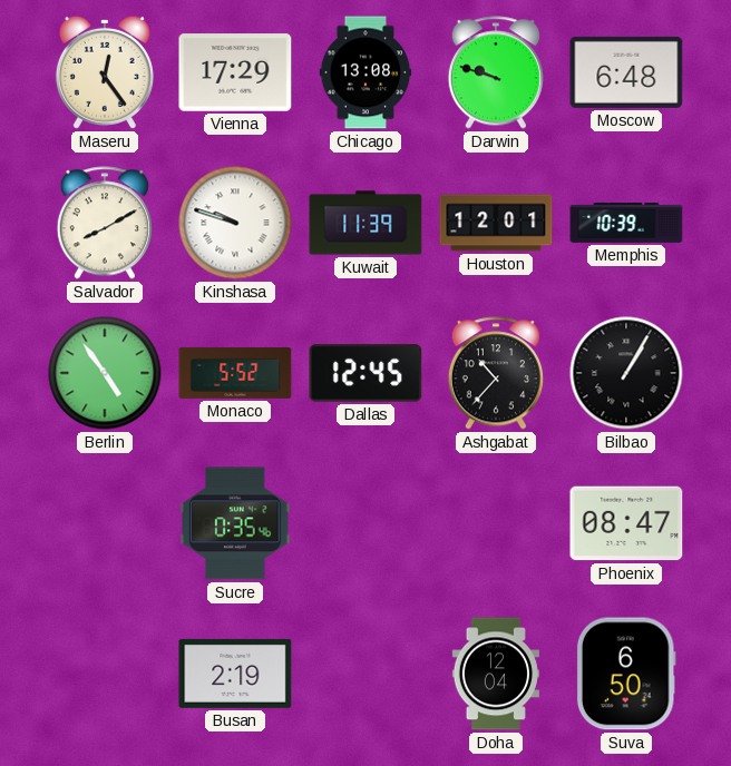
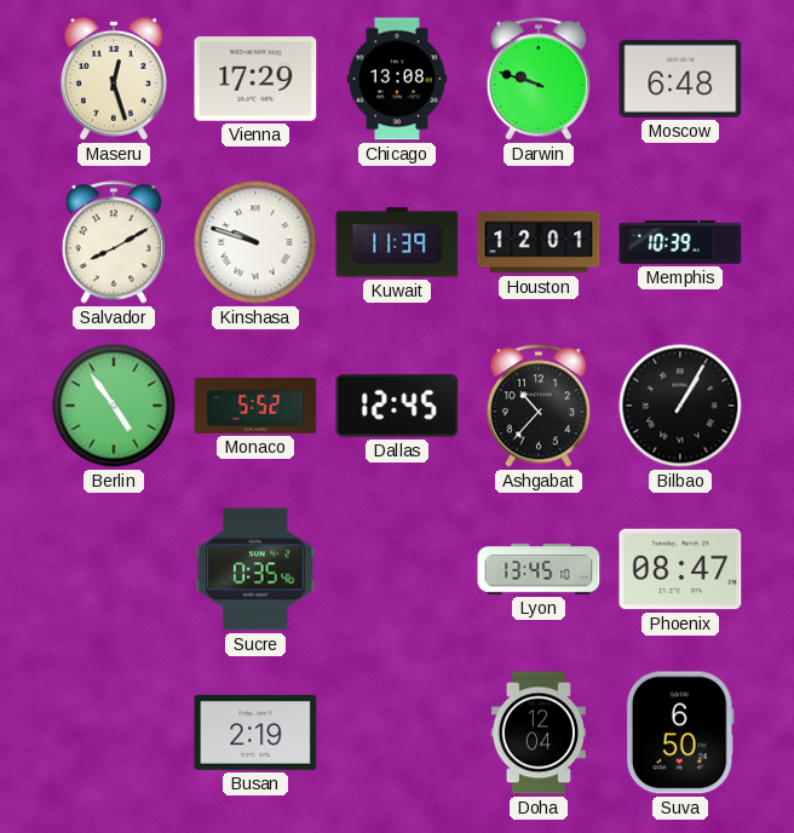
Maseru: 12:24 -> 12:27 (114, 79)
Lyon: none -> 13:45 (539, 570)
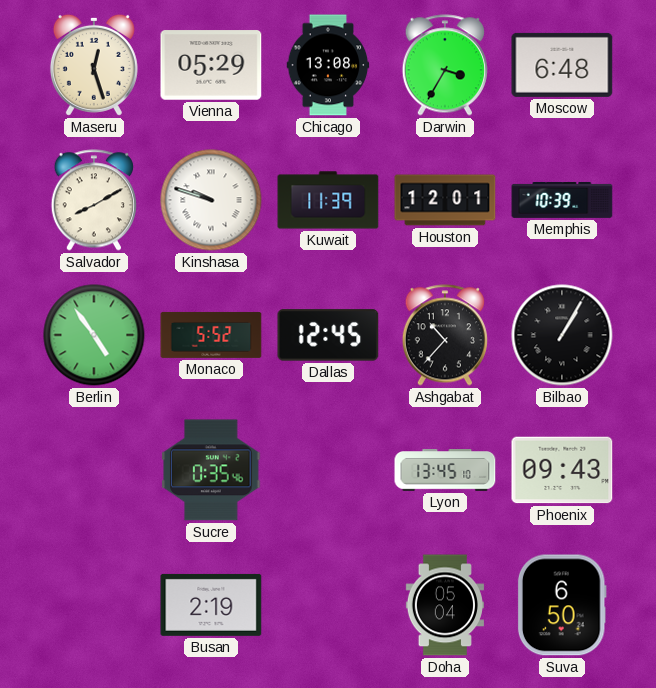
Vienna: 17:29 -> 05:29 (211, 65)
Darwin: 9:48 -> 3:35 (445, 65)
Phoenix: 08:47 -> 09:43 (562, 470)
Doha: 12:04 -> 05:04 (445, 605)
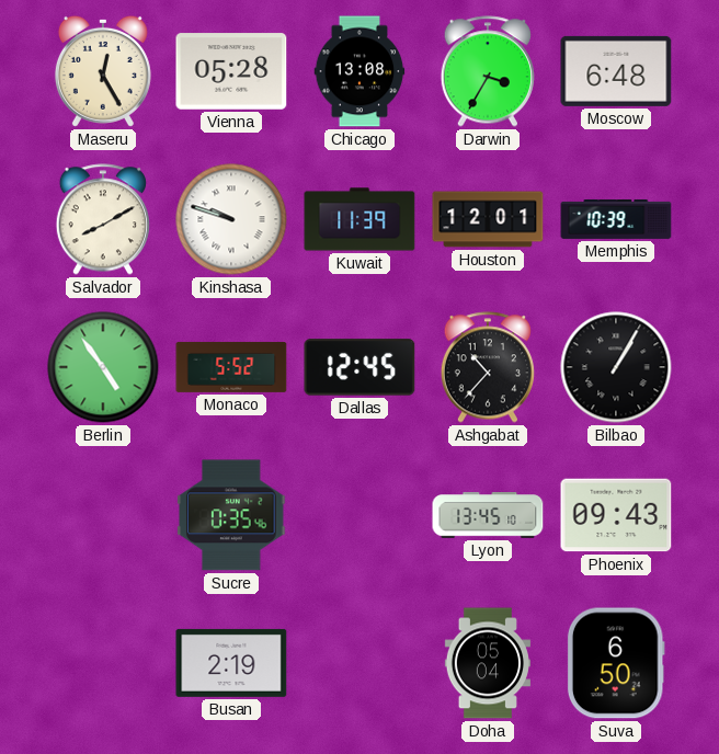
Maseru: 12:27 -> 12:25 (103, 71)
Vienna: 05:29 -> 05:28 (231, 71)
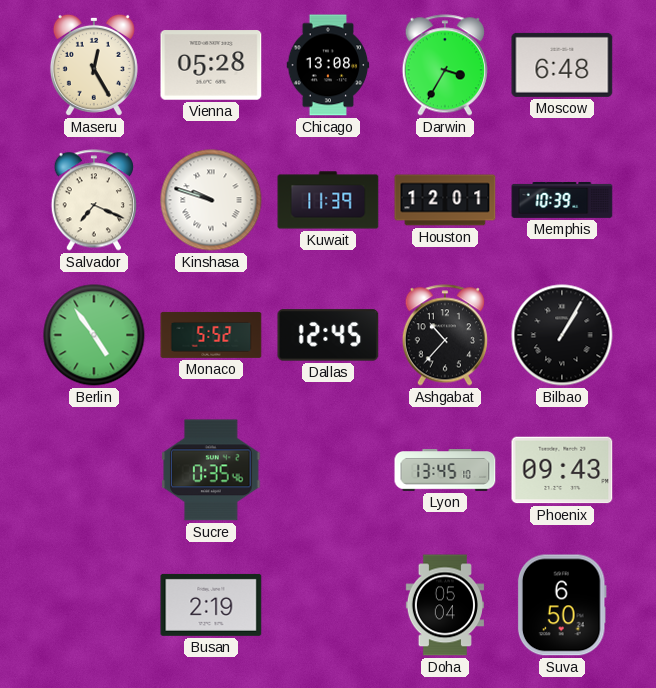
Salvador: 8:10 -> 7:19 (94, 200)
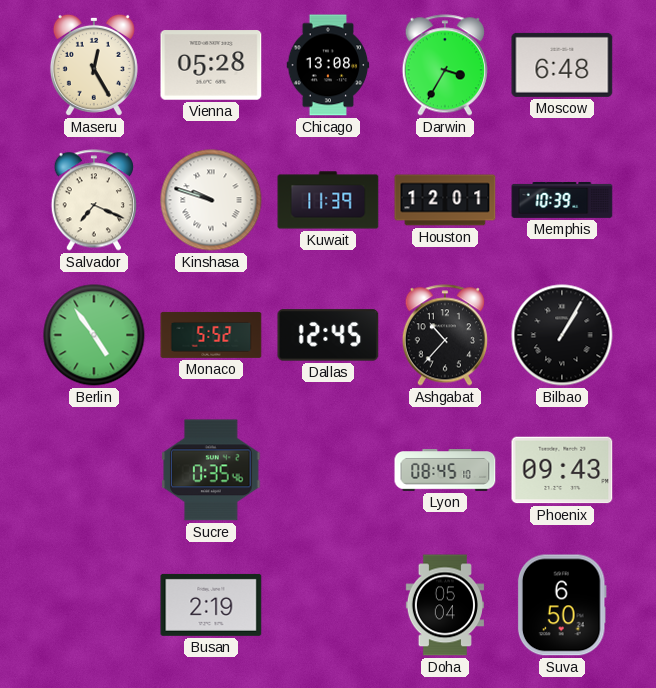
Lyon: 13:45 -> 08:45 (445, 471)
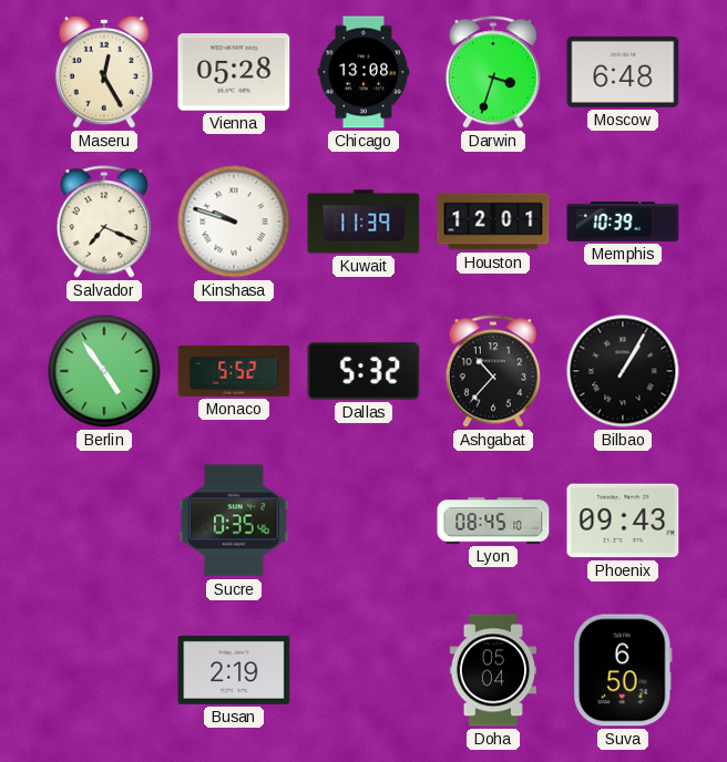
Darwin: 3:35 -> 3:33 (493, 72)
Dallas: 12:45 -> 5:32 (363, 371)
